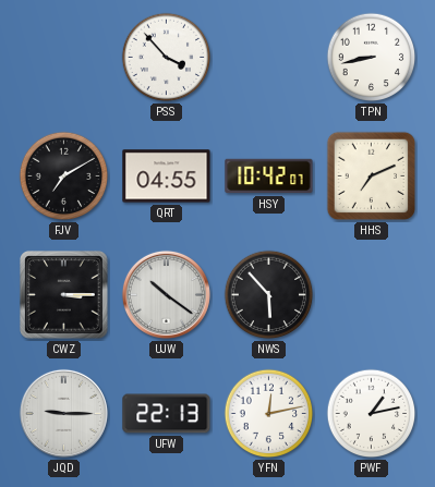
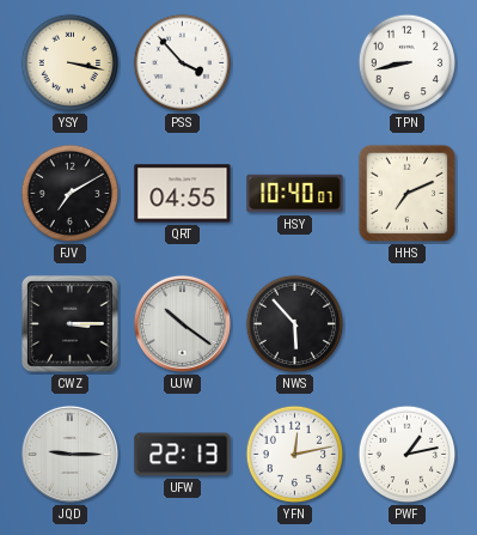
YSY: none -> 3:17 (71, 63)
HSY: 10:42 -> 10:40 (295, 194)
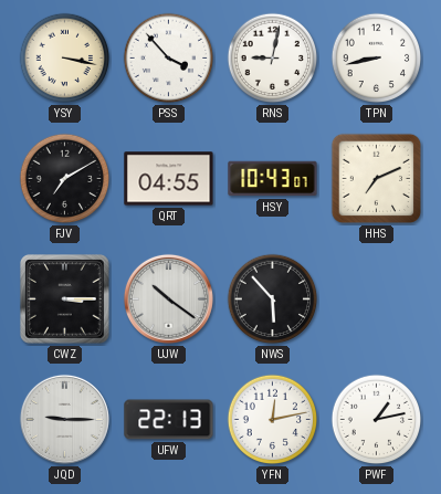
RNS: none -> 9:02 (273, 59)
HSY: 10:40 -> 10:43 (273, 179)
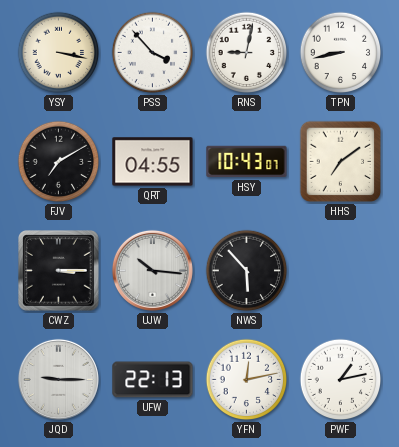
HHS: 7:11 -> 7:09 (341, 162)
UJW: 10:21 -> 10:16 (152, 270)
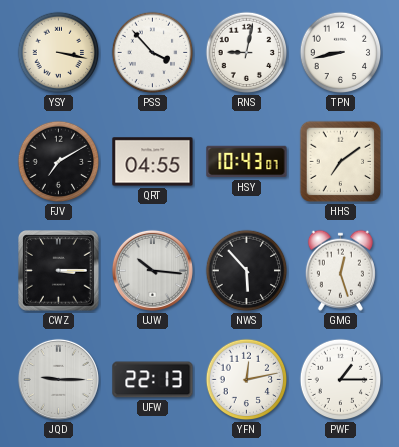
GMG: none -> 12:27 (340, 270)
PWF: 1:13 -> 1:15 (341, 380)
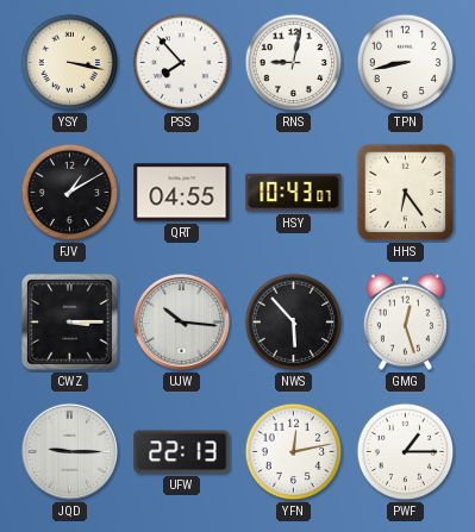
PSS: 3:53 -> 7:53 (182, 63)
FJV: 7:10 -> 1:10 (70, 193)
HHS: 7:09 -> 6:24 (406, 193)
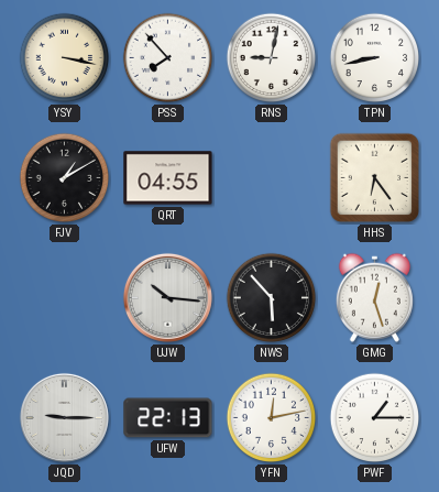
HSY: 10:43 -> none (294, 193)
CWZ: 3:15 -> none (70, 323)
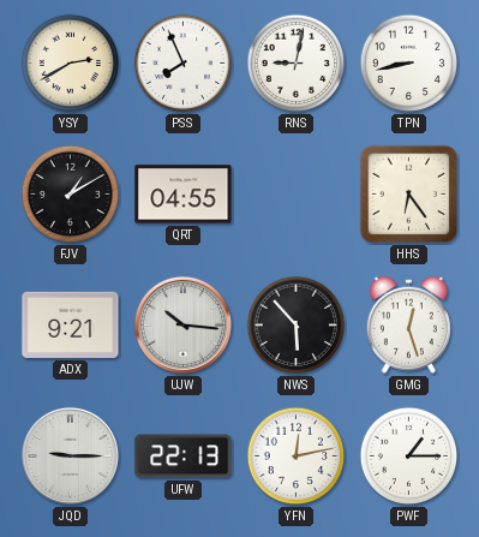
YSY: 3:17 -> 2:40 (71, 64)
PSS: 7:53 -> 7:56 (184, 64)
ADX: none -> 9:21 (71, 324)
